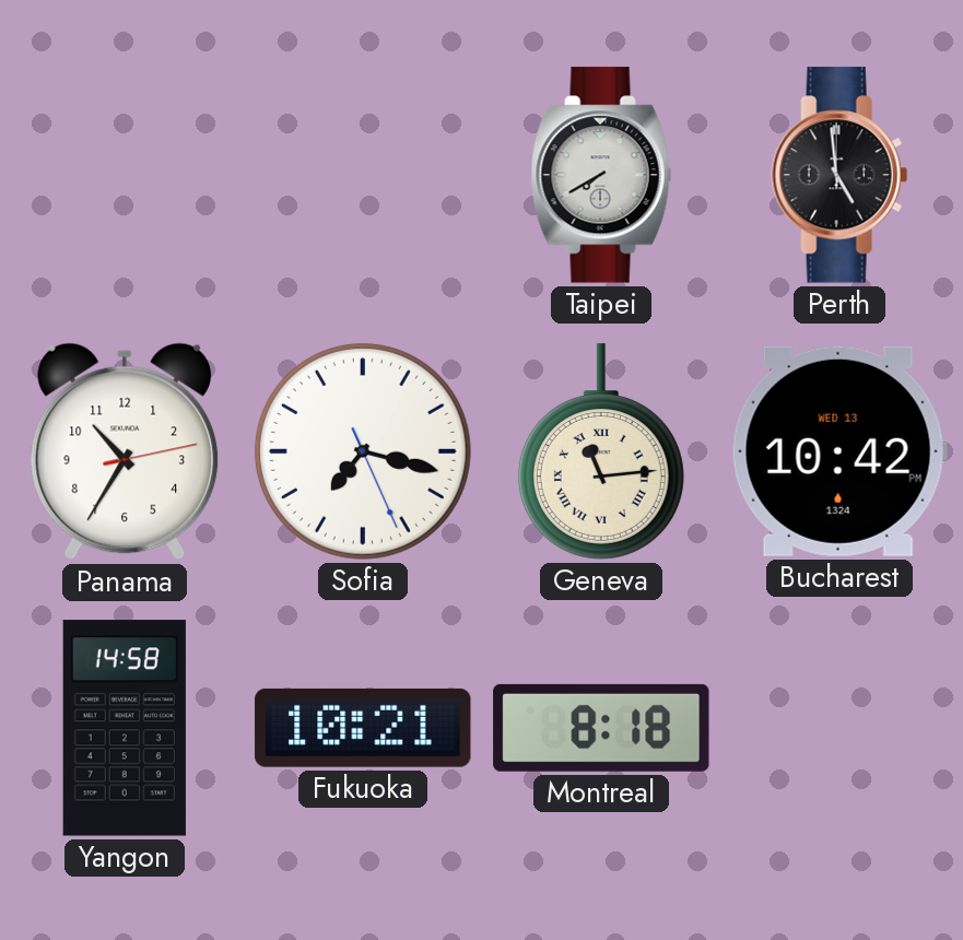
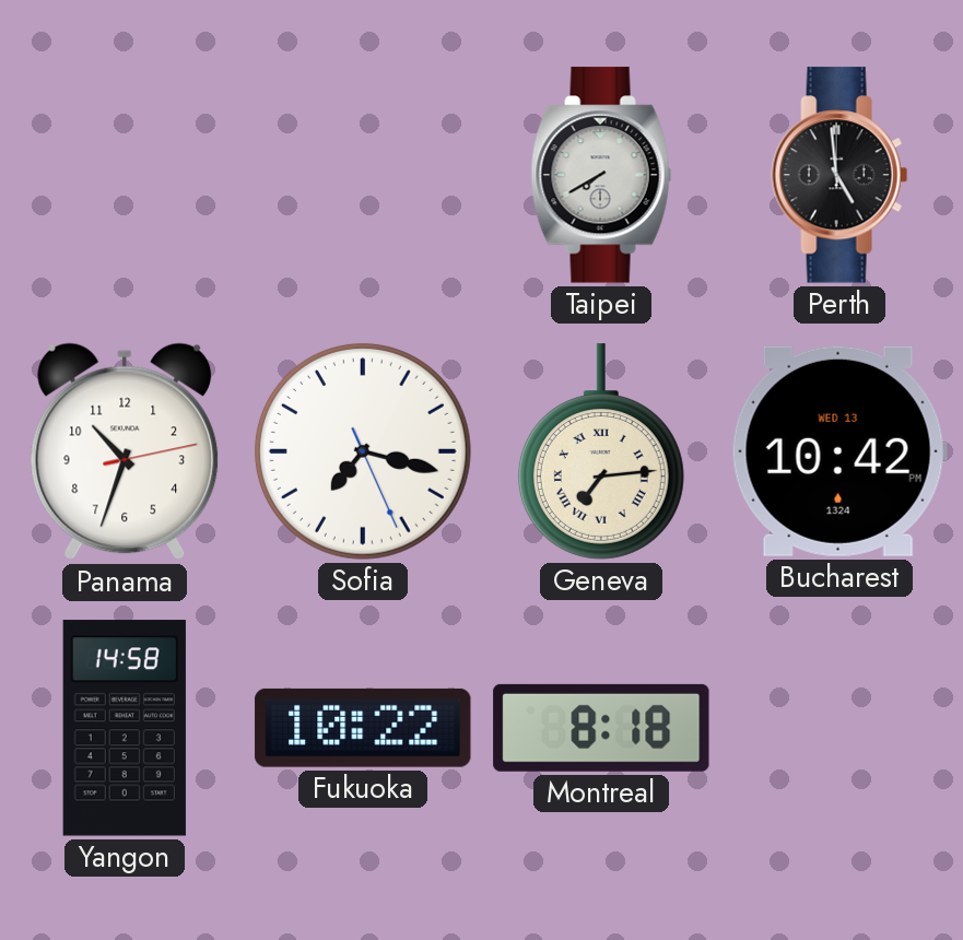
Panama: 10:35 -> 10:33 (125, 451)
Geneva: 11:14 -> 7:14 (601, 451)
Fukuoka: 10:21 -> 10:22 (363, 728)
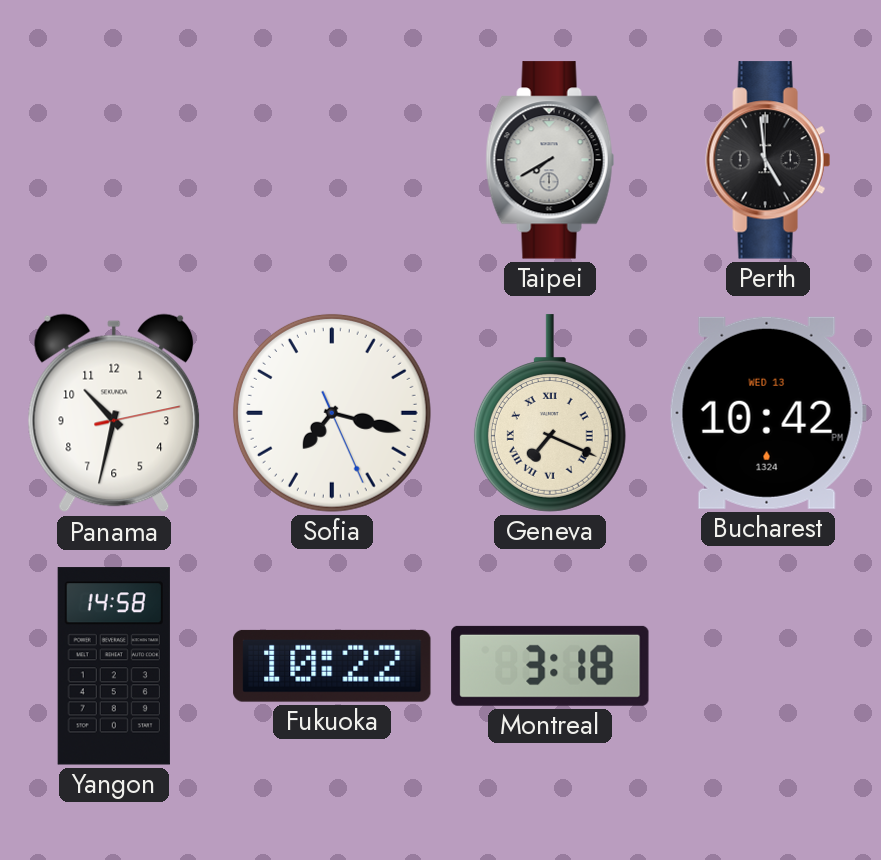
Panama: 10:33 -> 10:32 (114, 413)
Geneva: 7:14 -> 7:19 (550, 413)
Montreal: 8:18 -> 3:18 (550, 666)
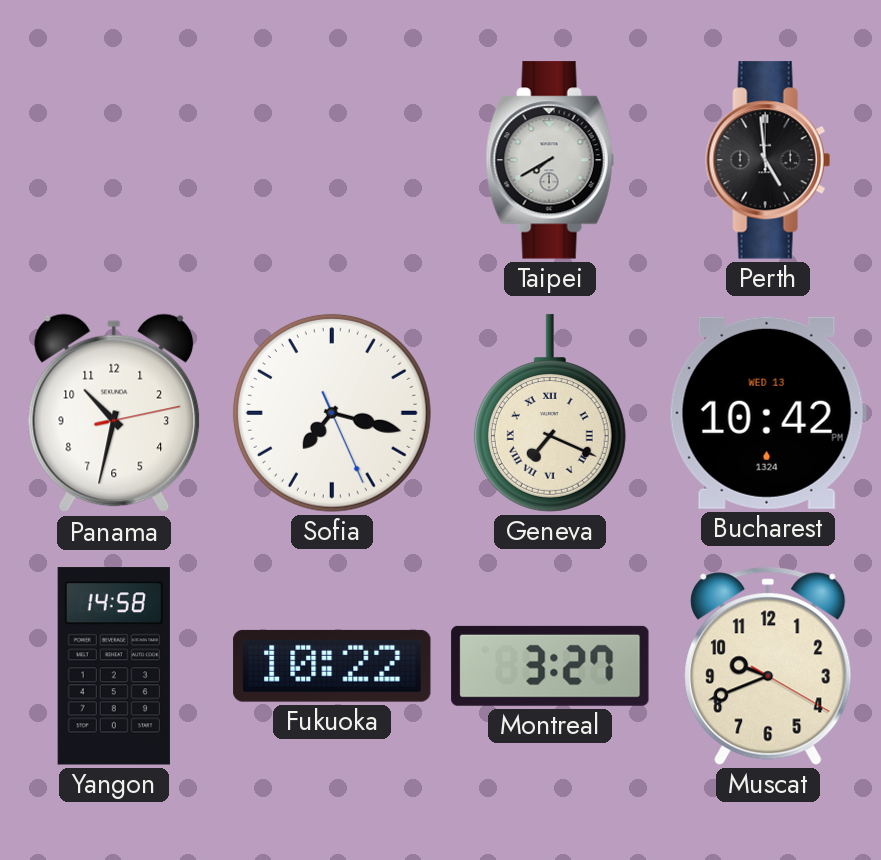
Montreal: 3:18 -> 3:27 (550, 666)
Muscat: none -> 9:41 (768, 666)
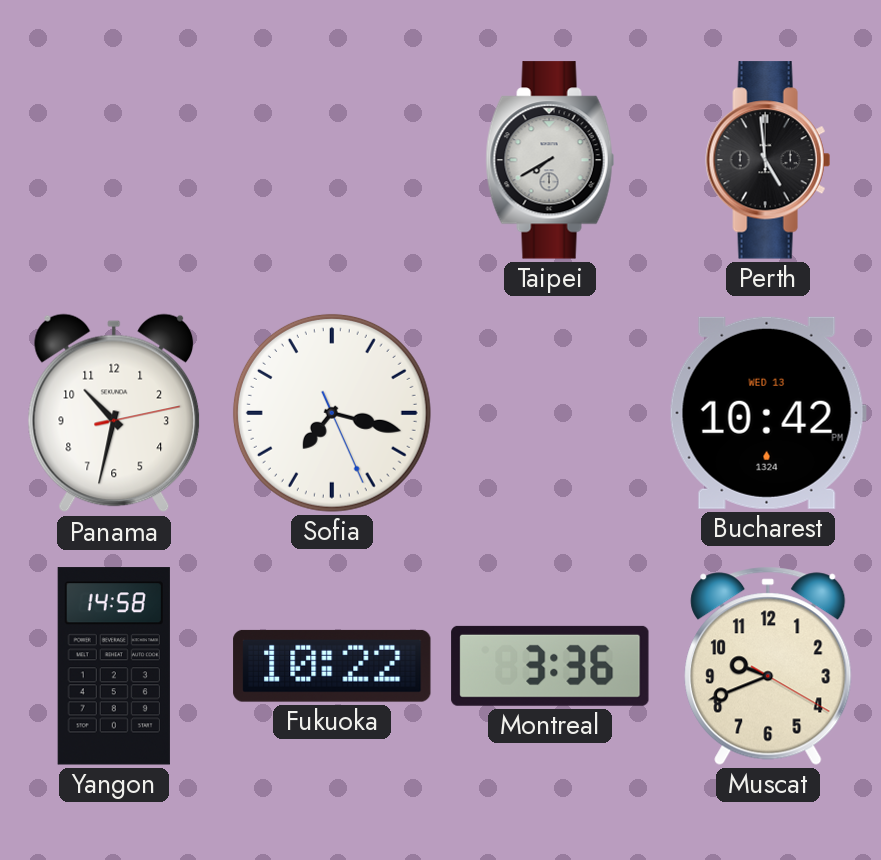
Geneva: 7:19 -> none (550, 413)
Montreal: 3:27 -> 3:36 (550, 666)
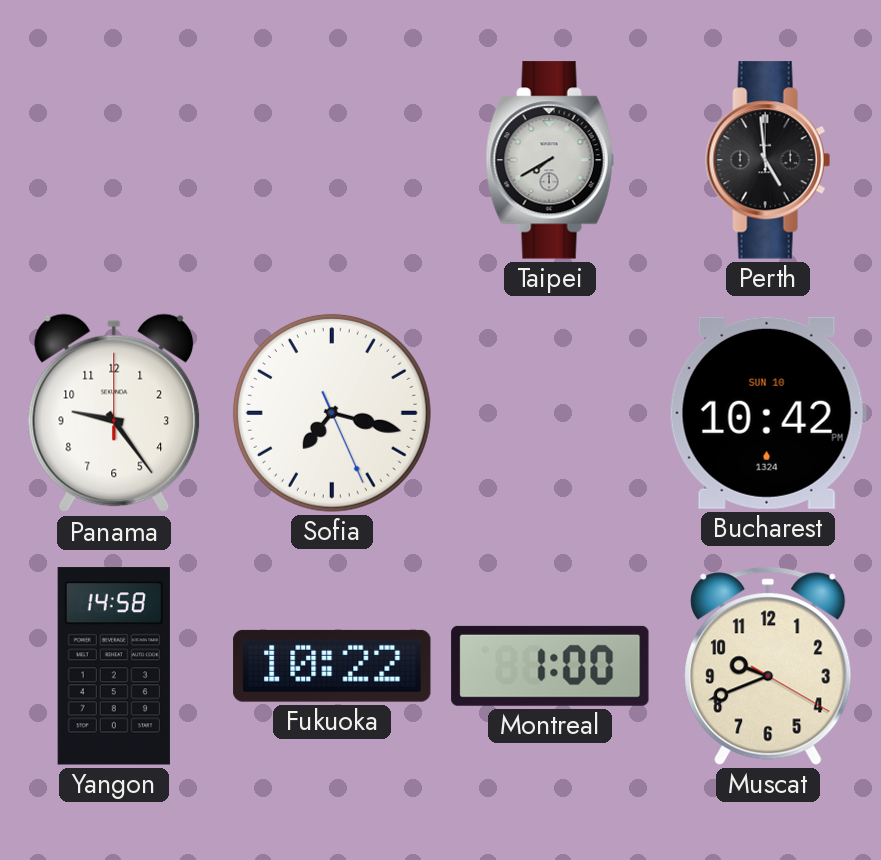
Panama: 10:32 -> 9:24 (114, 413)
Bucharest date: WED 13 -> SUN 10 (768, 413)
Montreal: 3:36 -> 1:00 (550, 666)
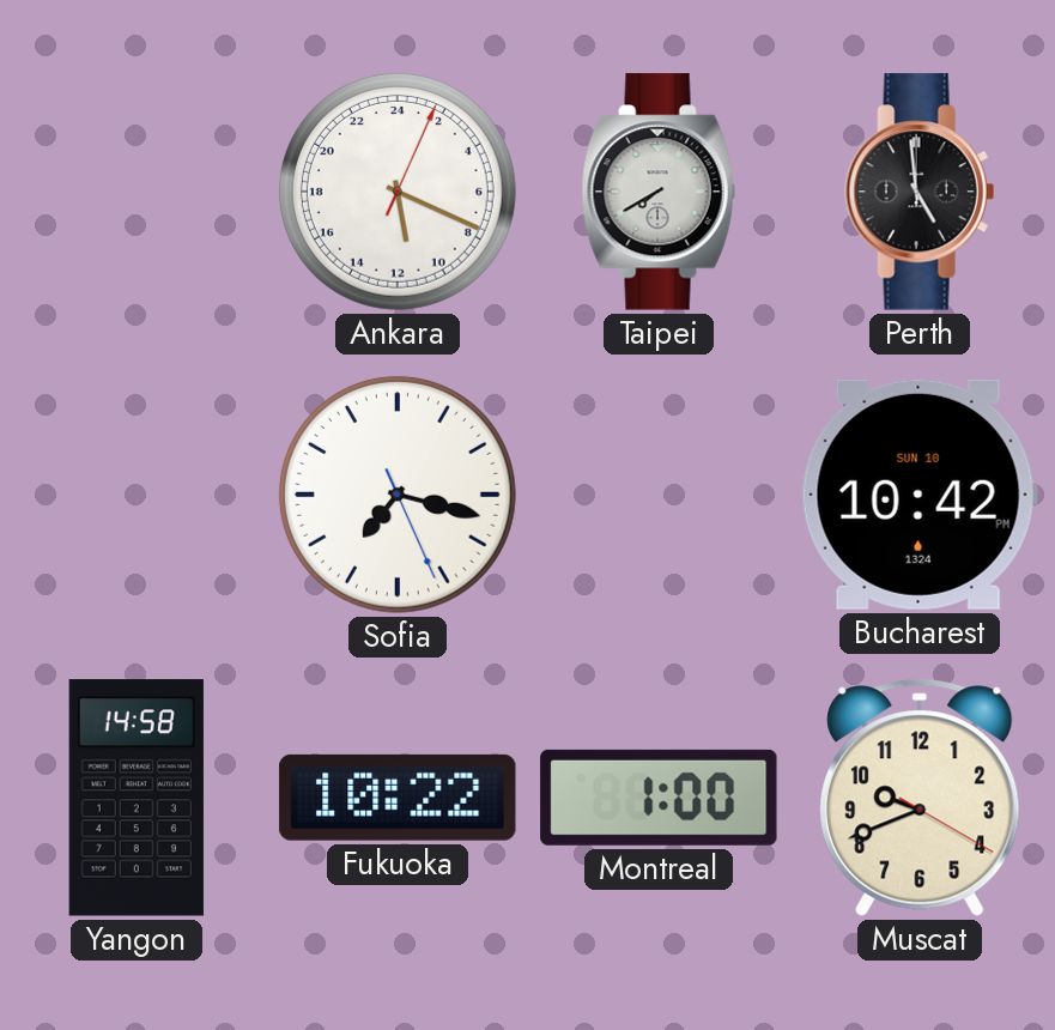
Ankara: none -> 11:19 (398, 192)
Panama: 9:24 -> none (114, 413)
